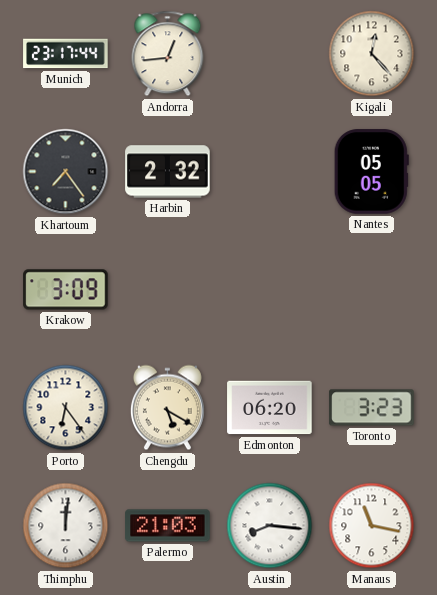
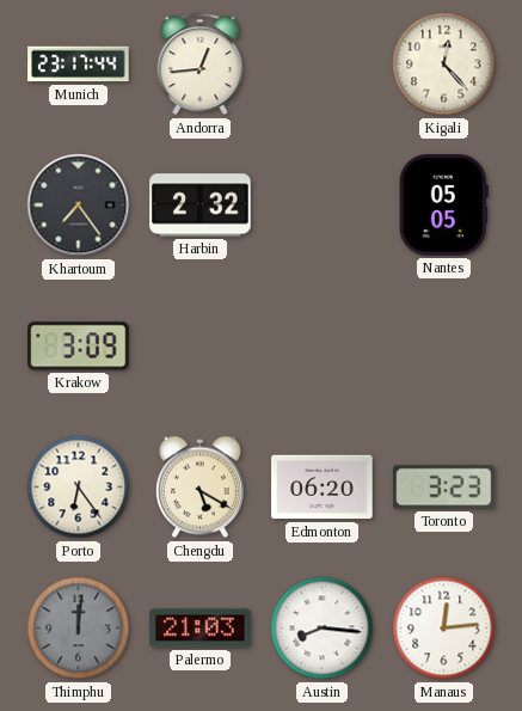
Thimphu dial: white -> grey (79, 629)
Manaus: 11:17 -> 12:14 (444, 629)
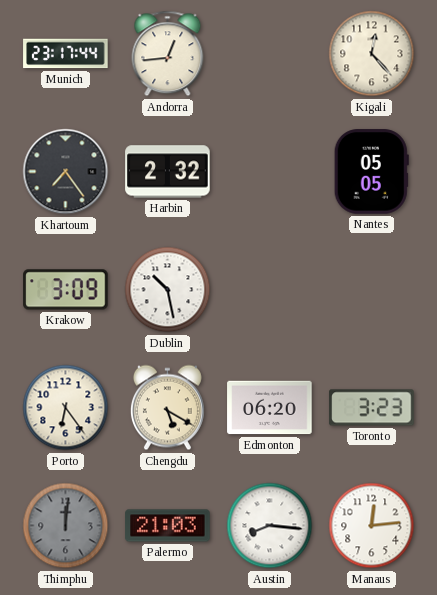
Dublin: none -> 10:28 (168, 290)
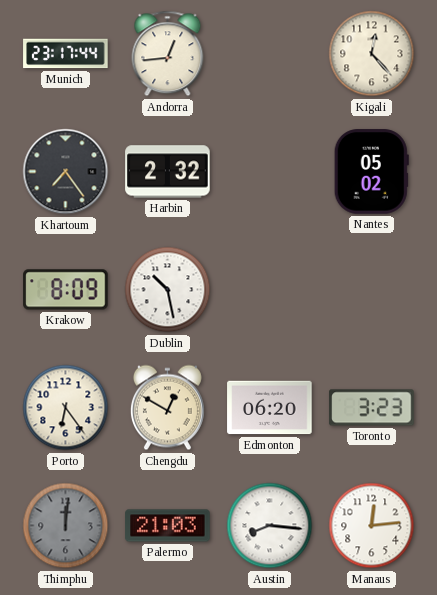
Nantes: 05:05 -> 05:02 (371, 172)
Krakow: 3:09 -> 8:09 (66, 290)
Chengdu: 5:20 -> 12:50 (167, 408)
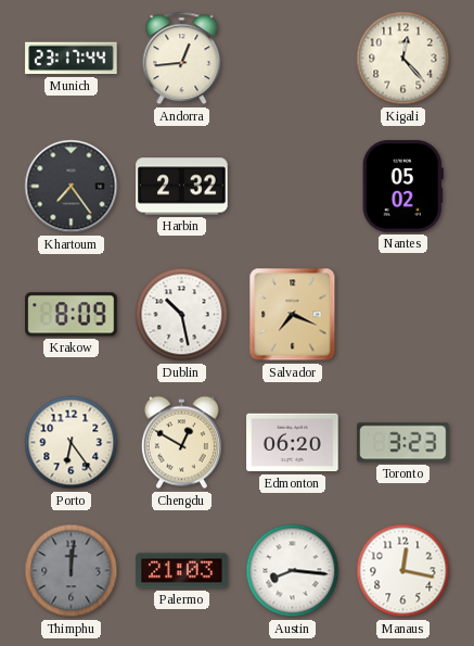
Salvador: none -> 7:19 (293, 315)
Manaus: 12:14 -> 12:17 (403, 571)
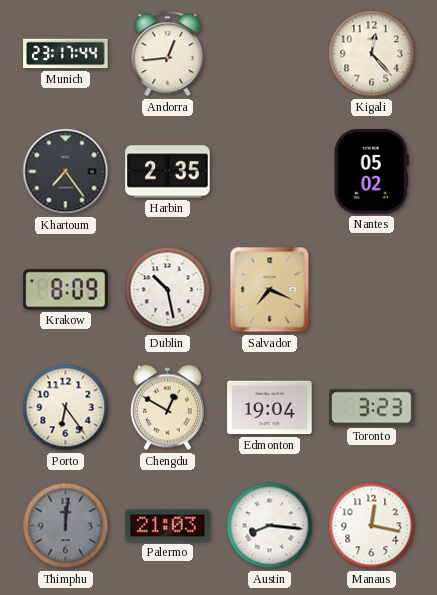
Harbin: 2:32 -> 2:35 (168, 172)
Edmonton: 06:20 -> 19:04 (270, 408)
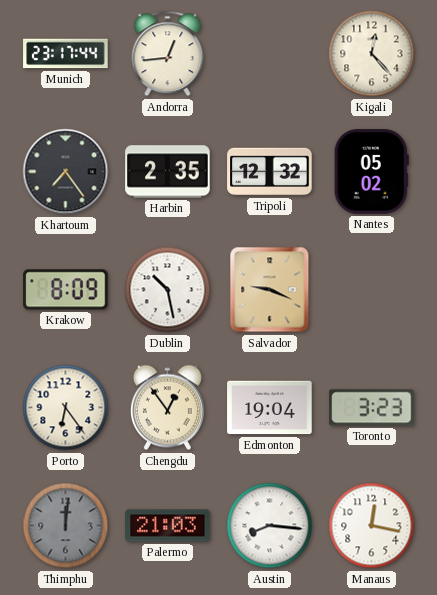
Tripoli: none -> 12:32 (270, 172)
Salvador: 7:19 -> 9:19 (270, 290)
Chengdu: 12:50 -> 12:54 (167, 408)
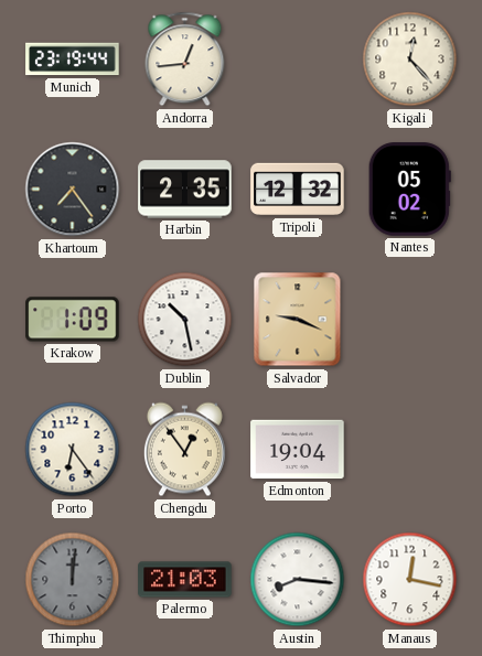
Munich: 23:17 -> 23:19 (73, 60)
Krakow: 8:09 -> 1:09 (73, 320)
Toronto: 3:23 -> none (372, 408)
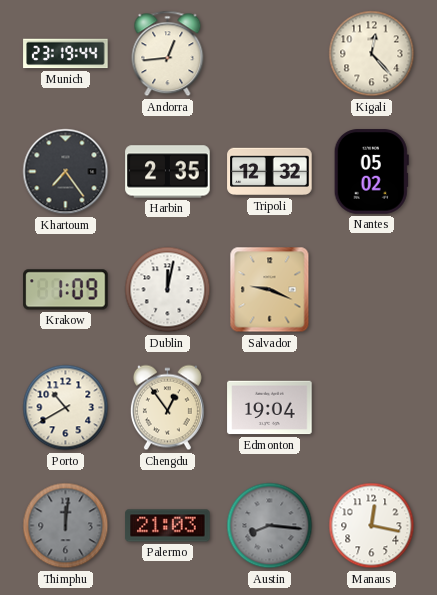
Dublin: 10:28 -> 12:02 (168, 290)
Porto: 6:24 -> 10:40 (66, 408)
Austin dial: white -> grey (270, 526)
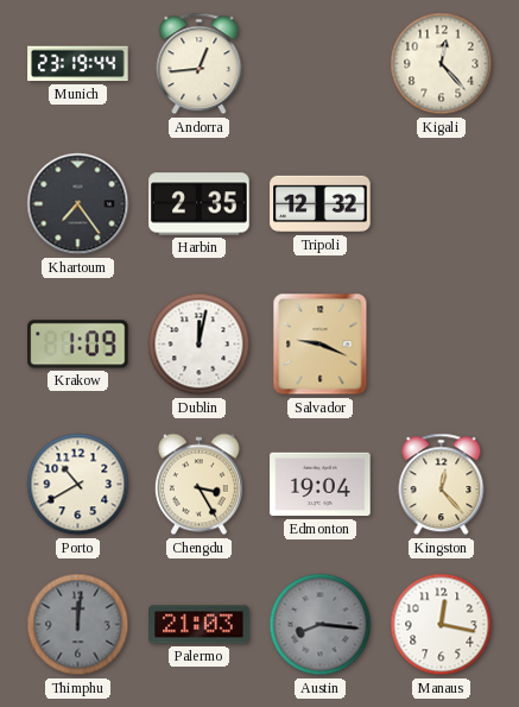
Nantes: 05:02 -> none (371, 172)
Chengdu: 12:54 -> 3:25 (198, 485)
Kingston: none -> 12:23 (442, 485)
